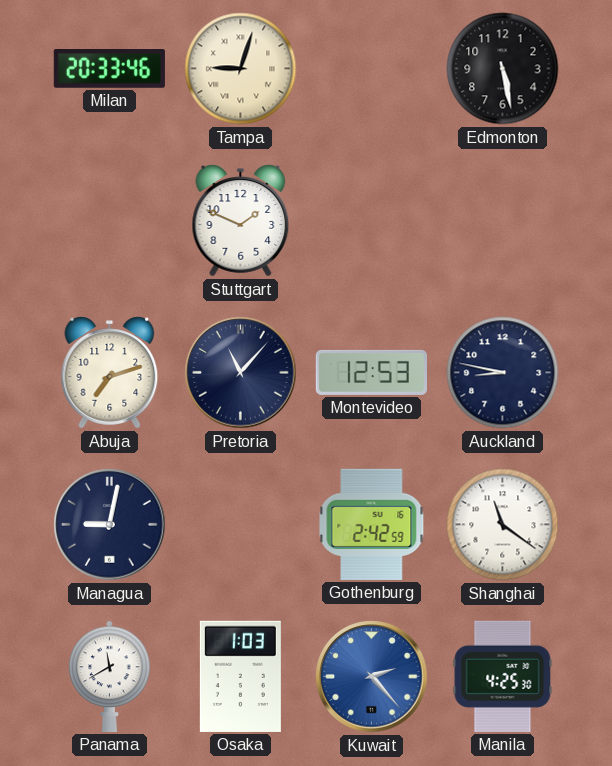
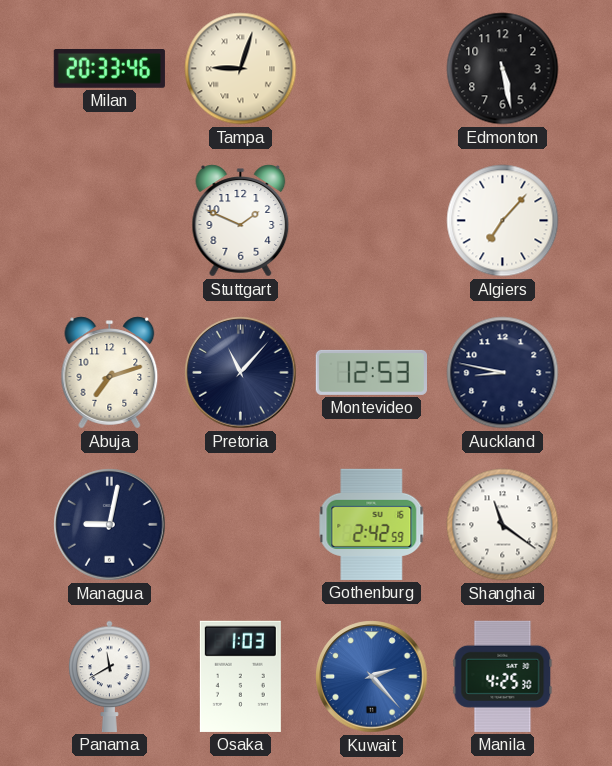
Algiers: none -> 7:07 (503, 221)
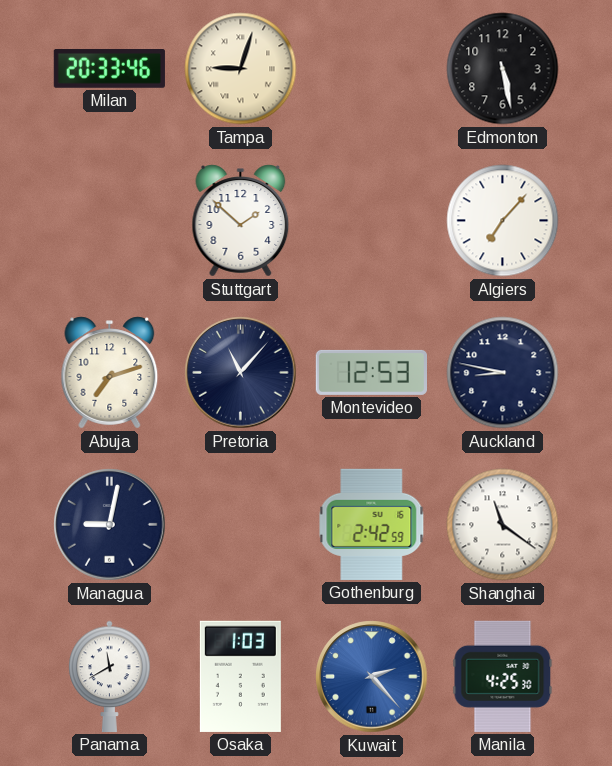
Stuttgart: 1:49 -> 1:52 (241, 221)
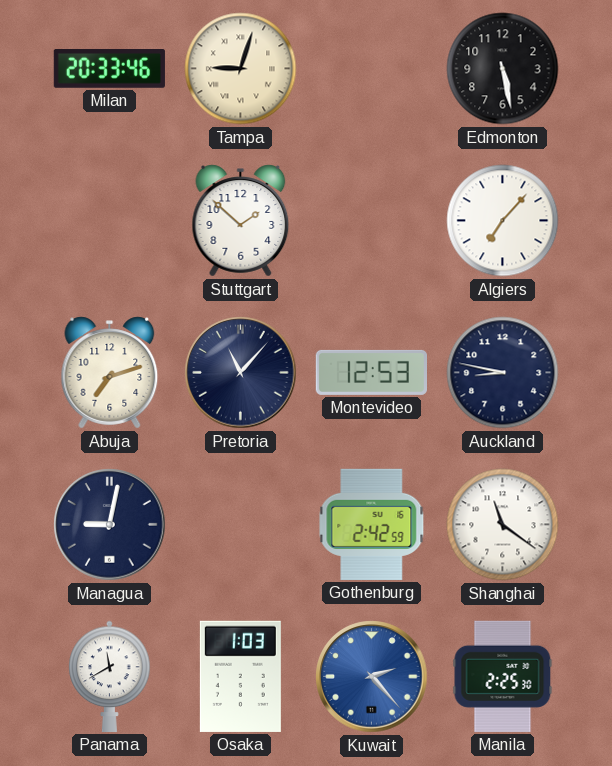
Manila: 4:25 -> 2:25 (503, 676)
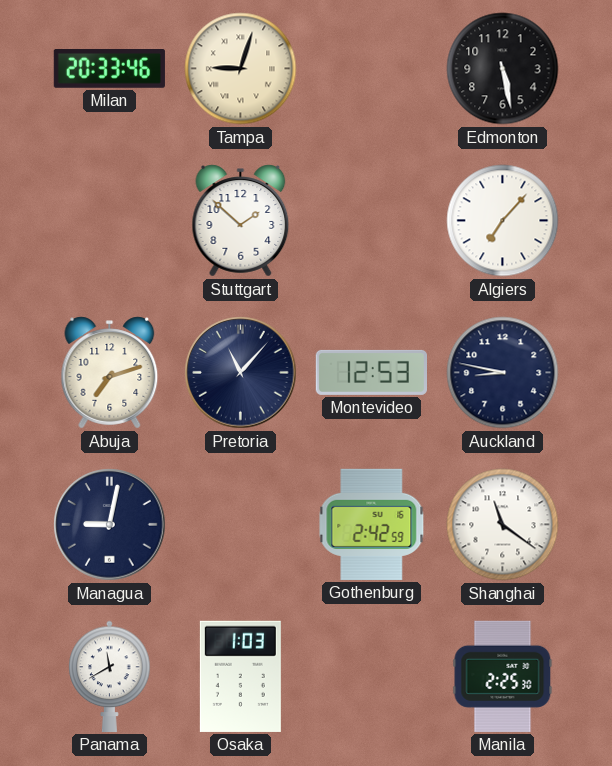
Kuwait: 2:23 -> none (372, 677)
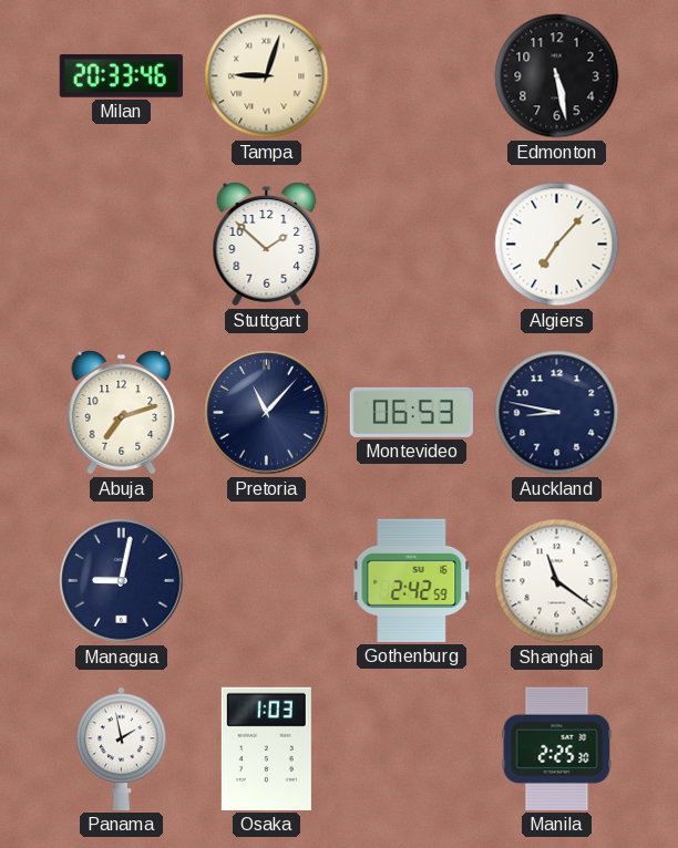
Montevideo: 12:53 -> 06:53 (411, 412)
Panama: 11:40 -> 1:58 (122, 748)
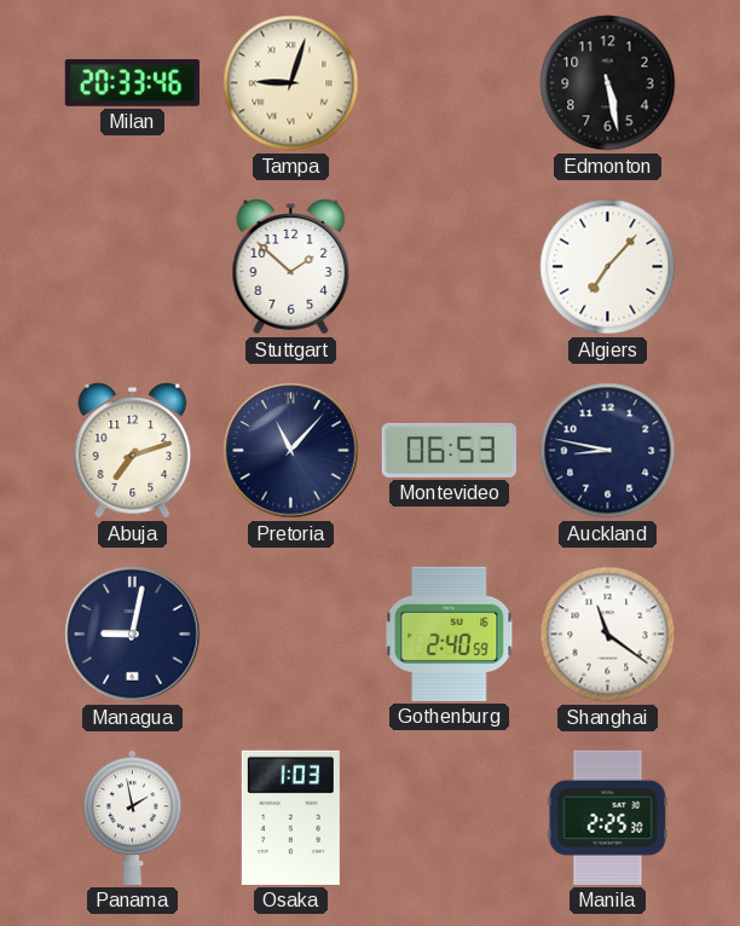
Gothenburg: 2:42 -> 2:40 (450, 633)
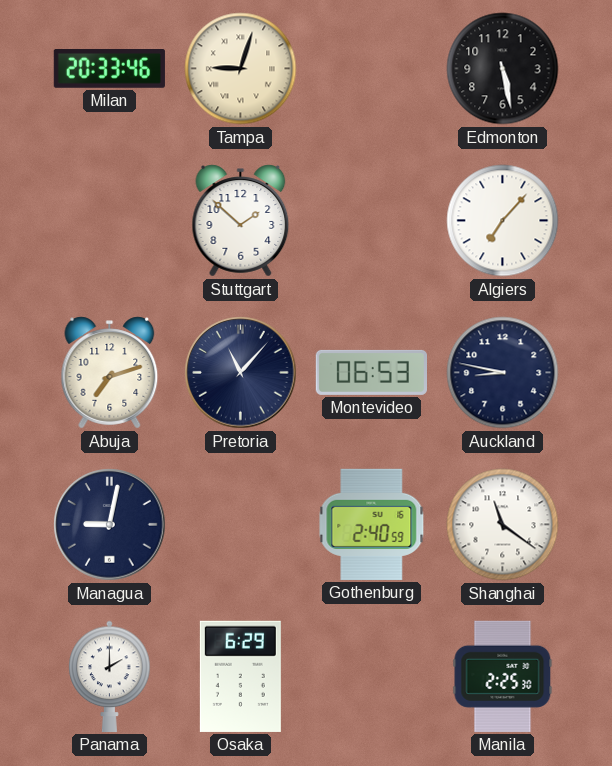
Panama: 1:58 -> 2:00 (110, 676)
Osaka: 1:03 -> 6:29 (240, 676)
